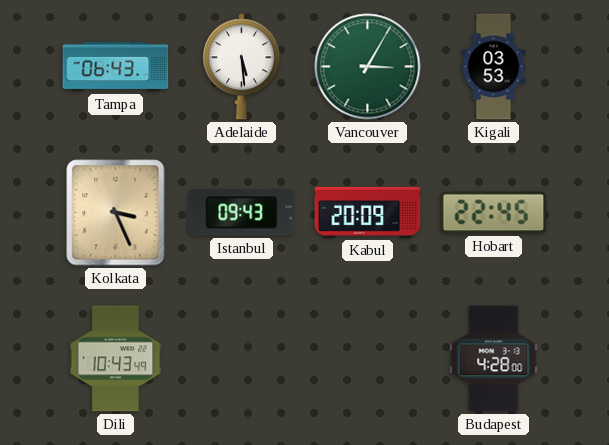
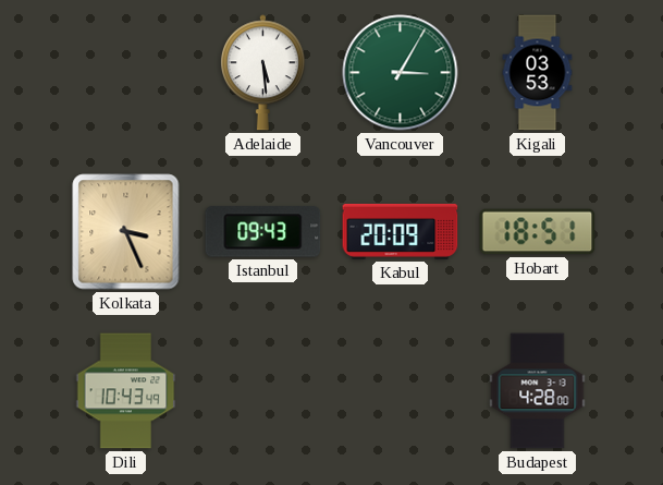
Tampa: 06:43 -> none (116, 67)
Hobart: 22:45 -> 18:51 (538, 232)
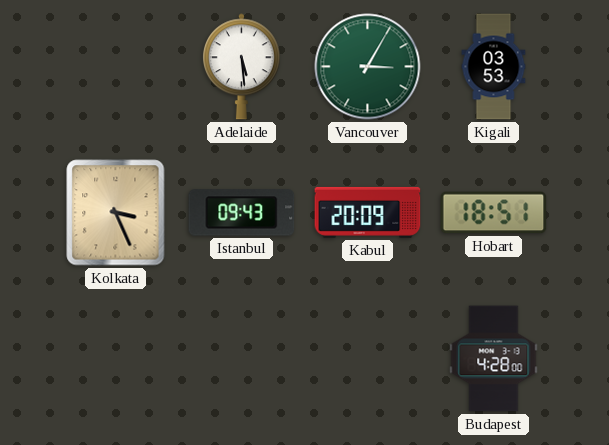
Dili: 10:43 -> none (126, 391)
